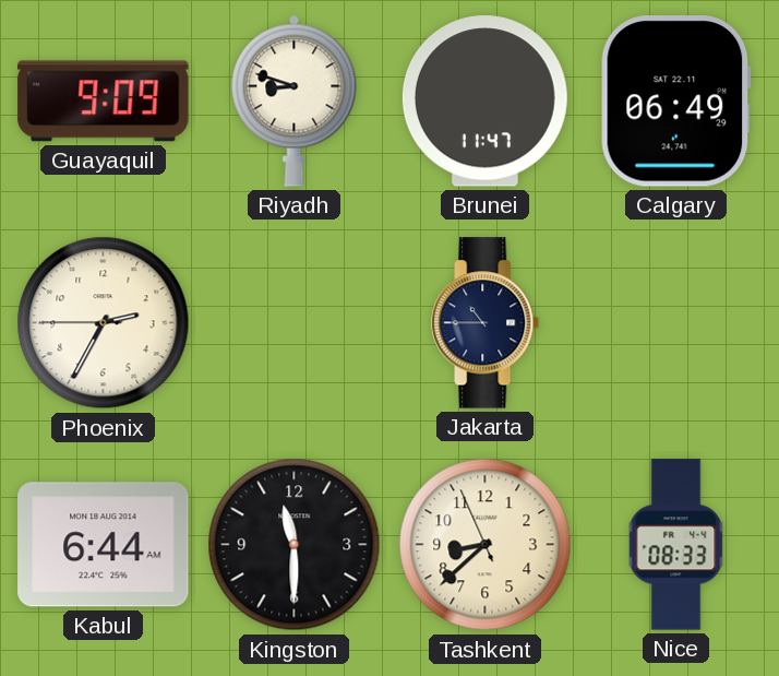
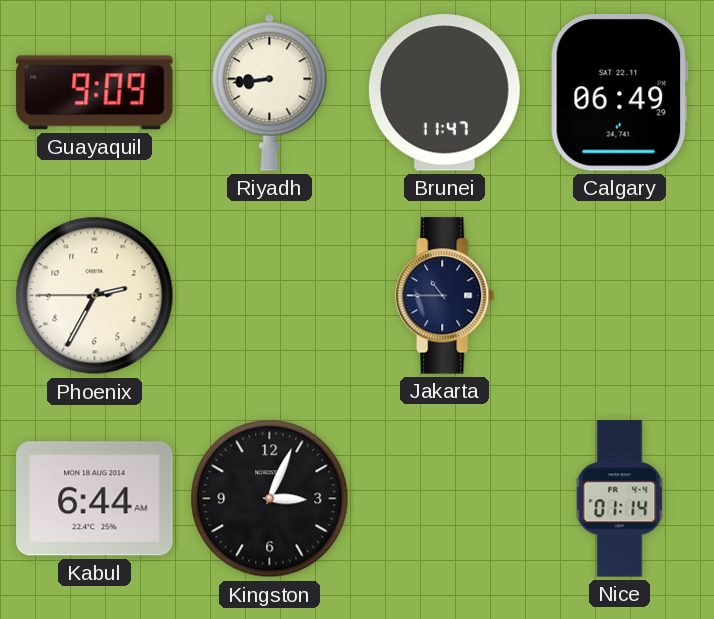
Riyadh: 8:48 -> 8:44 (270, 92)
Kingston: 11:30 -> 3:04 (270, 499)
Tashkent: 8:37 -> none (486, 545)
Nice: 08:33 -> 01:14 (620, 499)
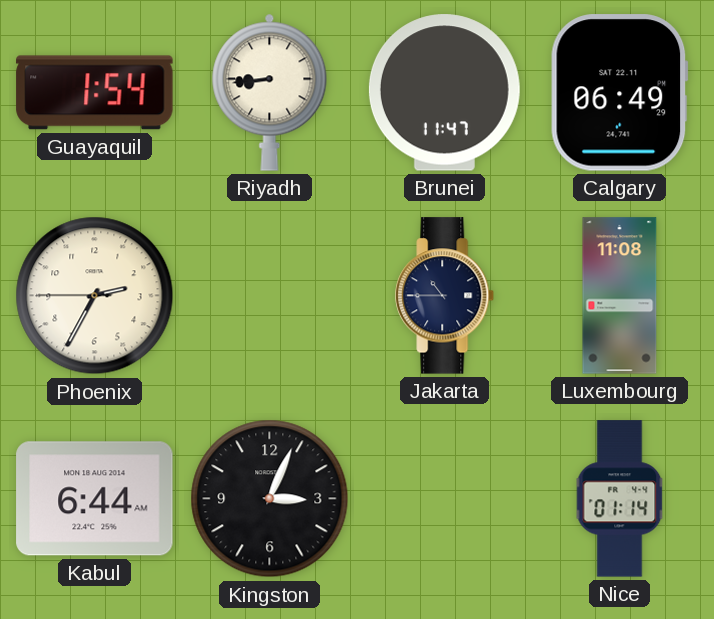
Guayaquil: 9:09 -> 1:54 (95, 93)
Luxembourg: none -> 11:08 (620, 296)
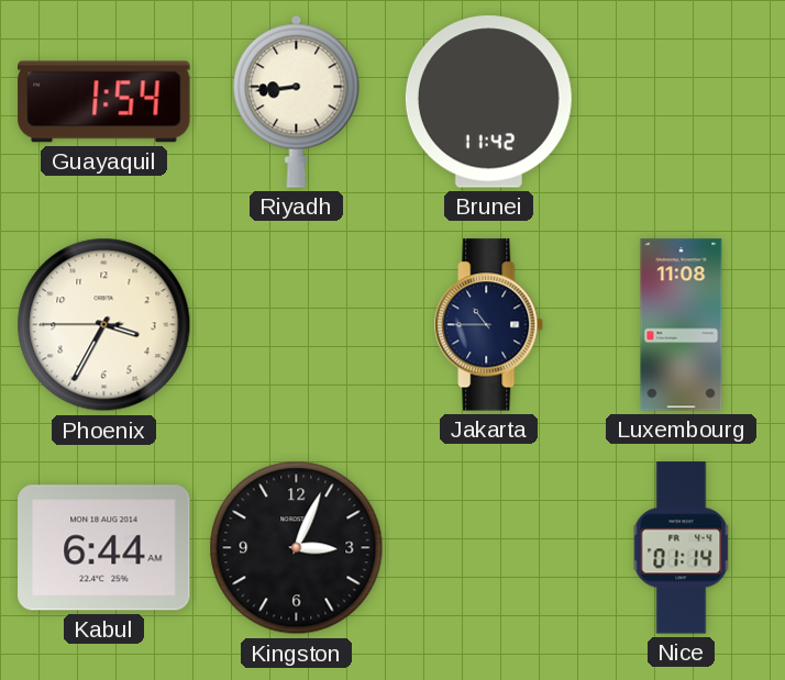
Brunei: 11:47 -> 11:42 (488, 102)
Calgary: 06:49 -> none (620, 93)
Phoenix: 2:34 -> 3:34 (104, 325)
